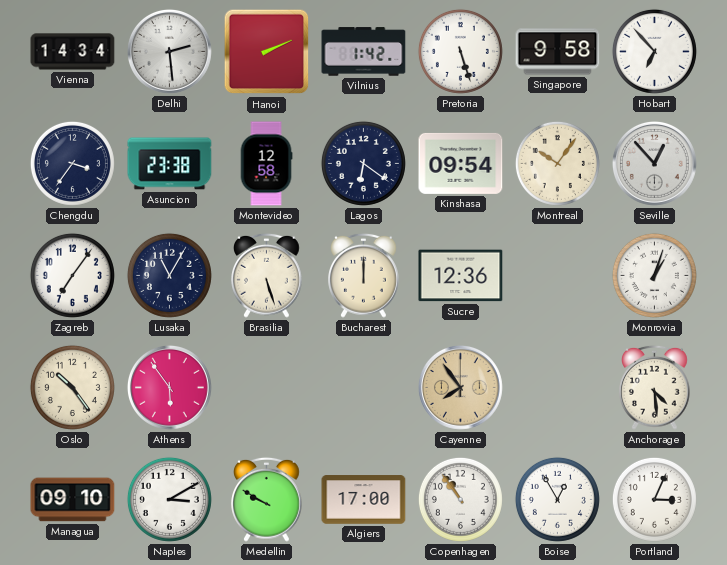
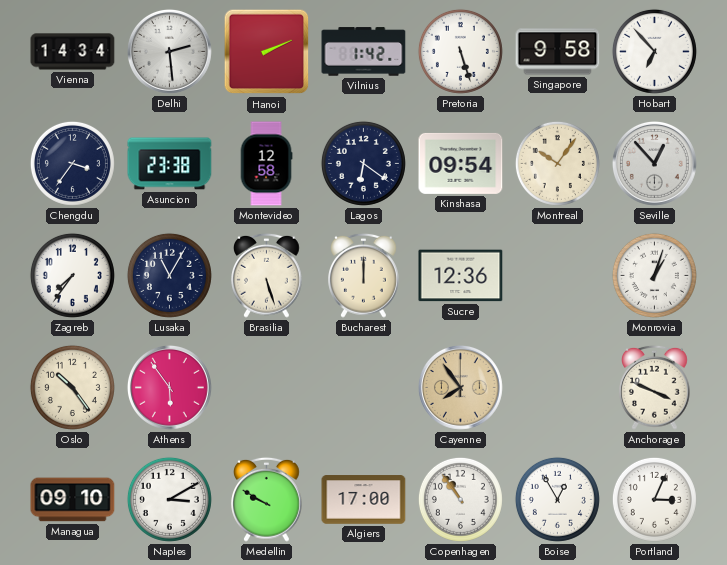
Zagreb: 7:06 -> 7:36 (72, 275)
Anchorage: 4:29 -> 3:49 (655, 387)
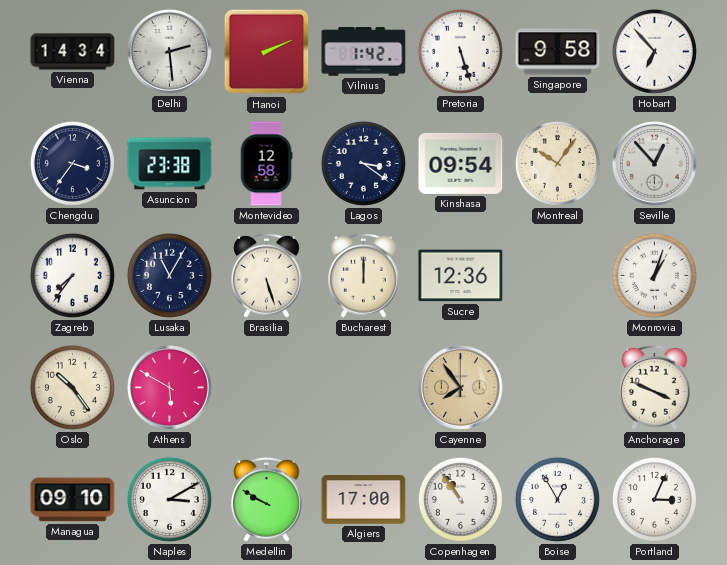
Lagos: 6:21 -> 3:21 (363, 163)
Athens: 5:54 -> 5:50 (169, 387)
